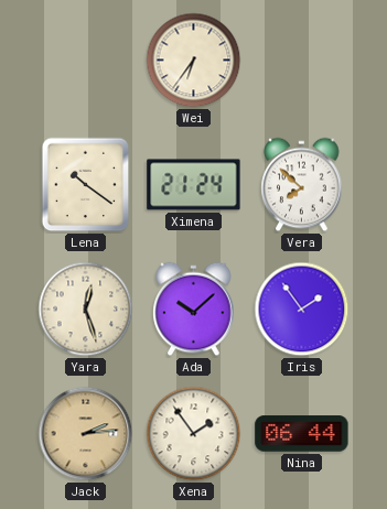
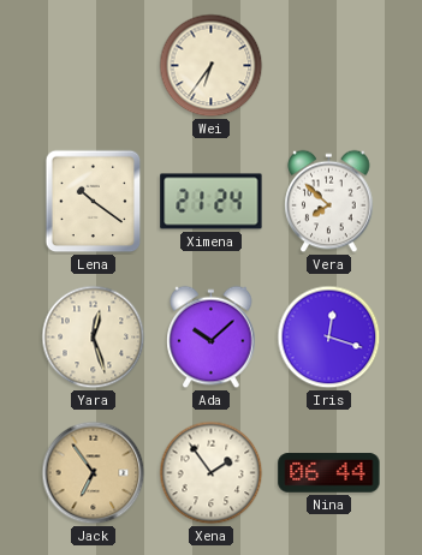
Iris: 1:54 -> 12:18 (329, 338)
Jack: 2:14 -> 6:54 (94, 473)
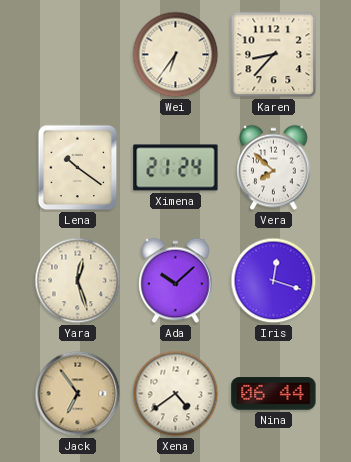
Karen: none -> 8:37 (274, 55)
Xena: 1:54 -> 4:39 (176, 394)
